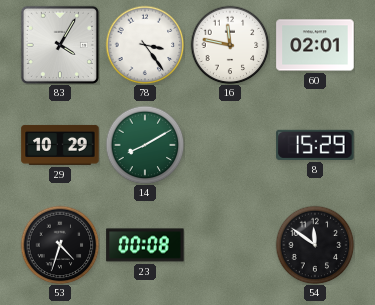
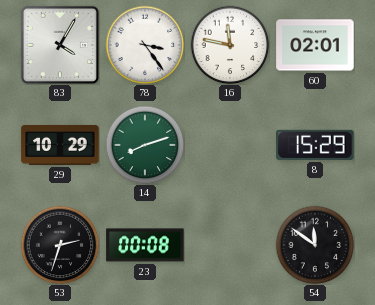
14: 8:10 -> 8:12 (145, 145)
53: 4:33 -> 2:33 (60, 245)
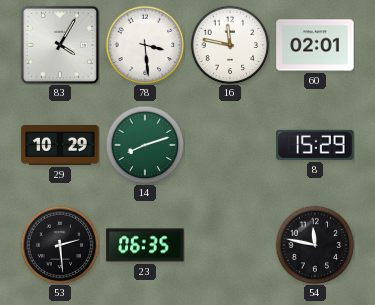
78: 3:24 -> 3:29 (145, 45)
53: 2:33 -> 2:29 (60, 245)
23: 00:08 -> 06:35 (145, 245)
54: 11:51 -> 11:47 (315, 245)
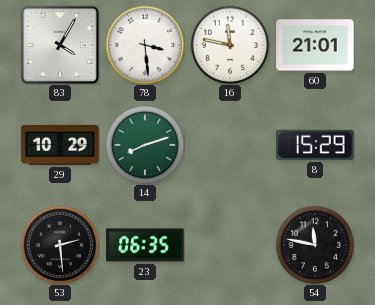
60: 02:01 -> 21:01 (315, 45)
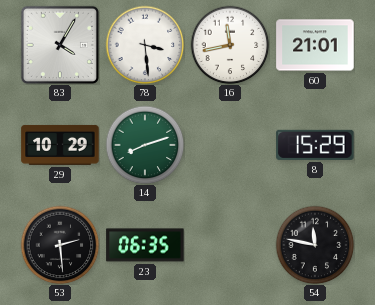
16: 11:47 -> 11:43 (230, 45)
